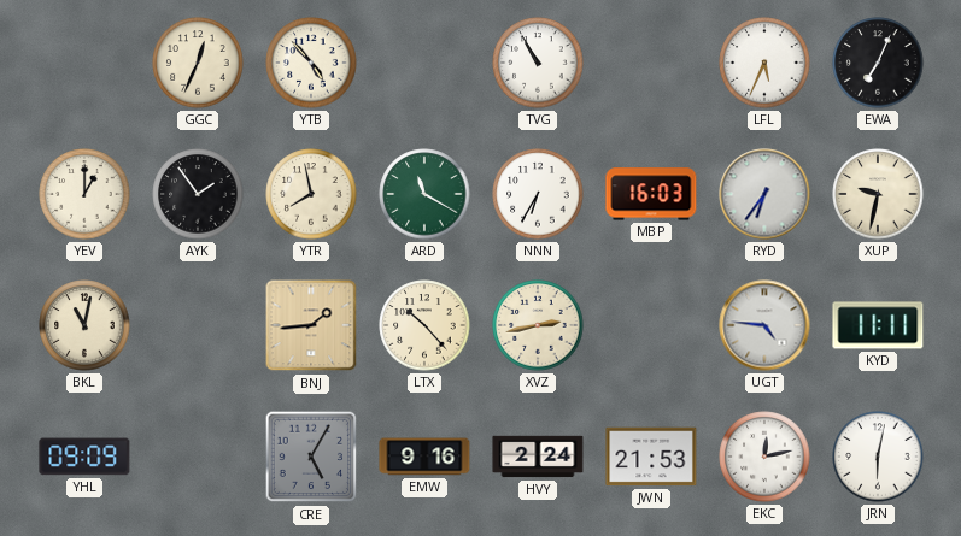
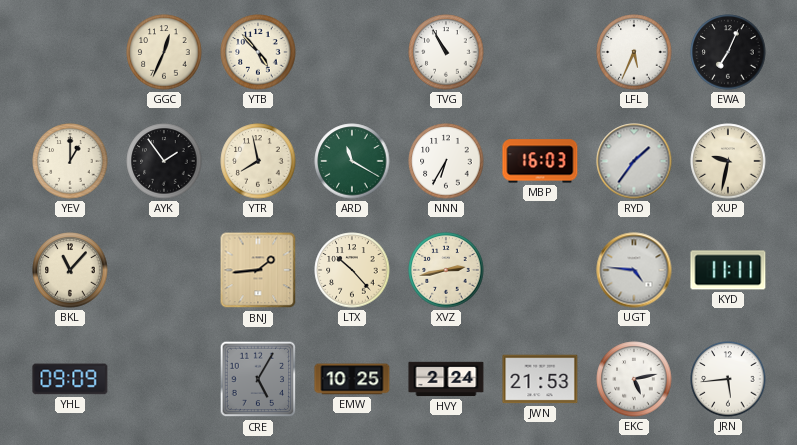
RYD: 6:36 -> 1:36 (634, 161)
BKL: 11:02 -> 11:07 (70, 270)
EMW: 9:16 -> 10:25 (352, 379)
EKC: 12:13 -> 5:13 (634, 379)
JRN: 6:02 -> 5:44 (728, 379)
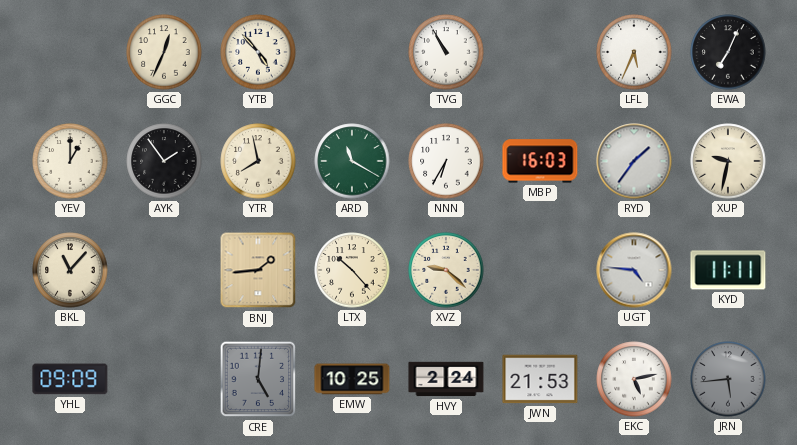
XVZ: 2:43 -> 9:22 (446, 270)
CRE: 5:05 -> 5:01 (258, 379)
JRN dial: white -> grey (728, 379)
